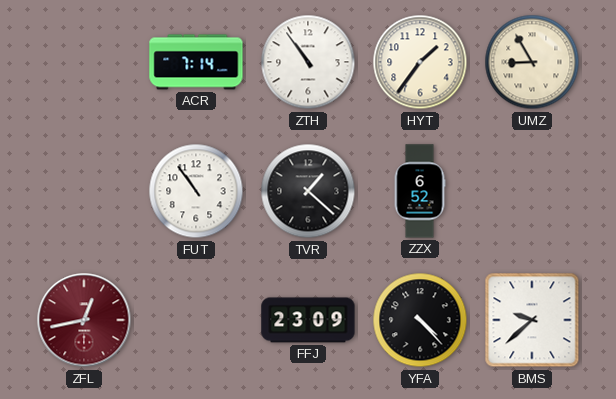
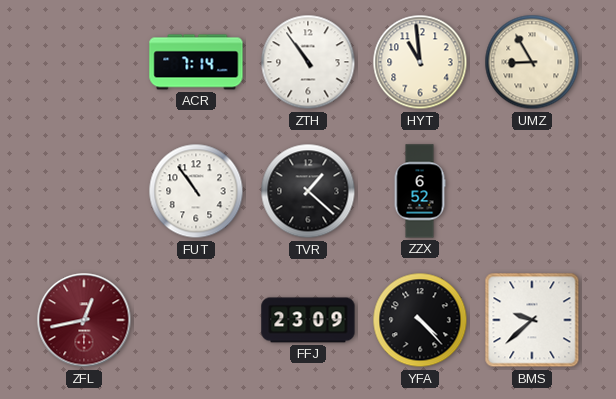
HYT: 1:36 -> 10:59 (420, 62)
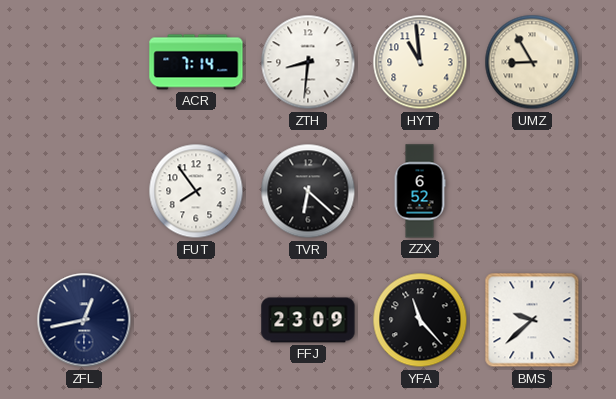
ZTH: 10:54 -> 8:31 (308, 62)
FUT: 10:54 -> 7:54 (196, 191)
TVR: 1:22 -> 6:22 (308, 191)
ZFL dial: burgundy -> navy (84, 320)
YFA: 4:23 -> 11:23 (420, 320)
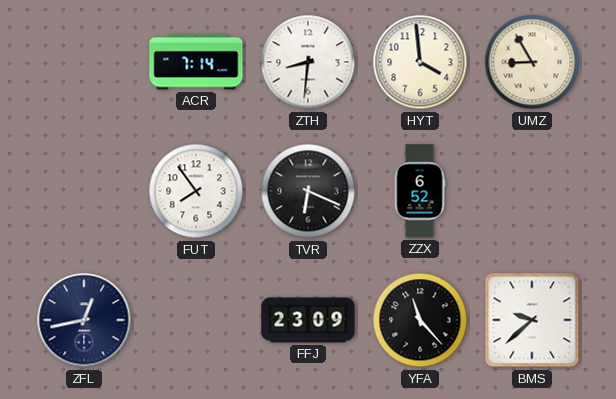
HYT: 10:59 -> 3:59 (420, 62)
TVR: 6:22 -> 6:19 (308, 191)
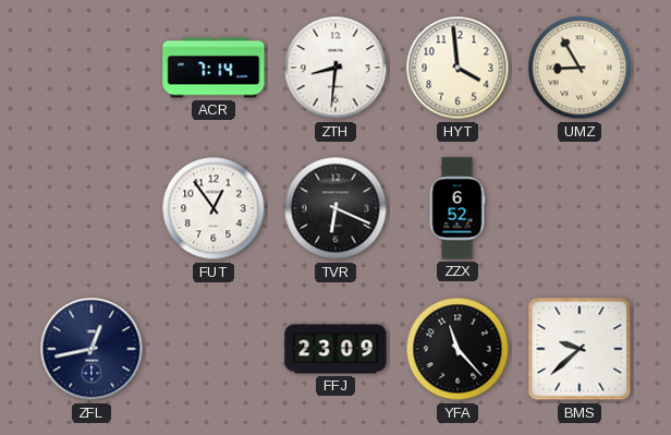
FUT: 7:54 -> 12:54 (213, 208)
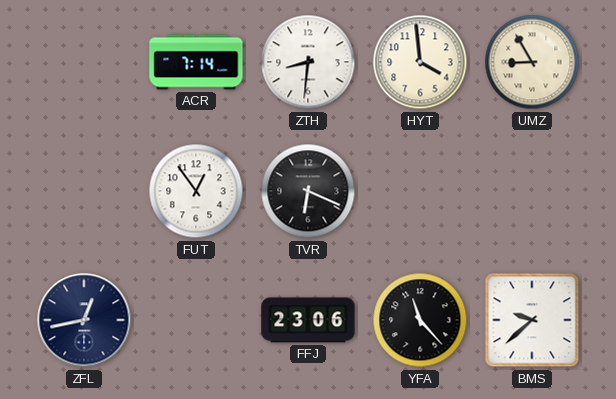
ZZX: 6:52 -> none (457, 208)
FFJ: 23:09 -> 23:06 (308, 320)
